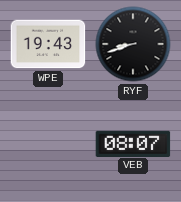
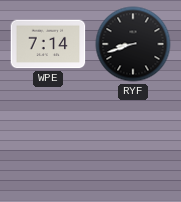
WPE: 19:43 -> 7:14 (48, 44)
VEB: 08:07 -> none (133, 143)
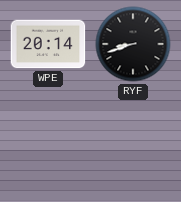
WPE: 7:14 -> 20:14 (48, 44)
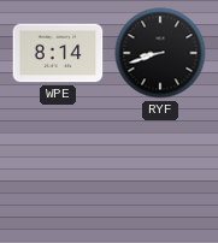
WPE: 20:14 -> 8:14 (58, 53)
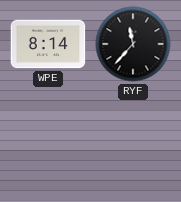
RYF: 8:42 -> 11:37 (133, 44)
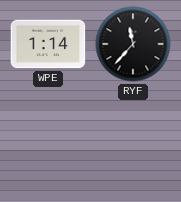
WPE: 8:14 -> 1:14 (48, 44)
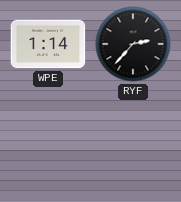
RYF: 11:37 -> 2:37 (133, 44)
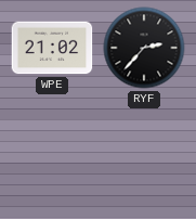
WPE: 1:14 -> 21:02 (52, 48)
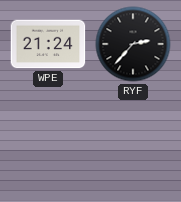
WPE: 21:02 -> 21:24 (48, 44)
